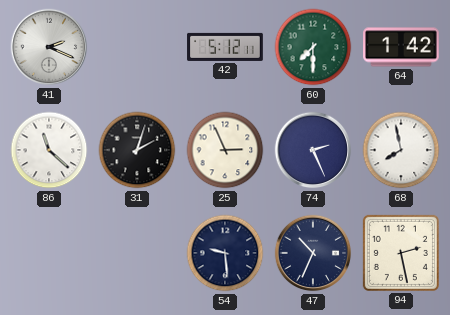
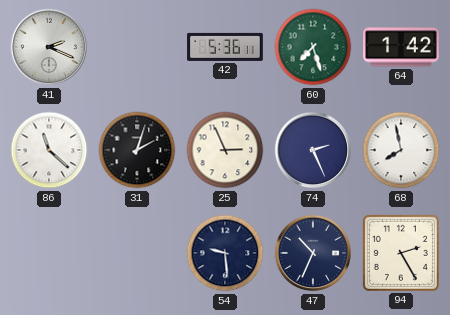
42: 5:12 -> 5:36 (225, 47)
60: 7:30 -> 7:27 (313, 47)
94: 2:28 -> 2:25 (401, 253)
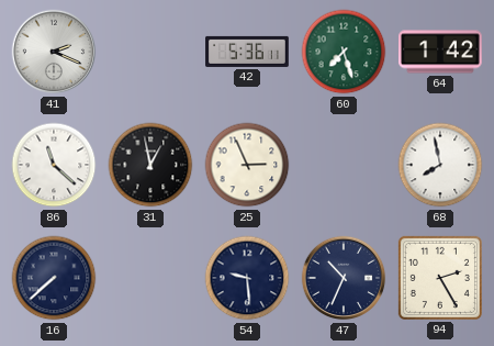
31: 2:03 -> 12:58 (150, 165)
74: 2:26 -> none (313, 150)
16: none -> 7:38 (54, 278)
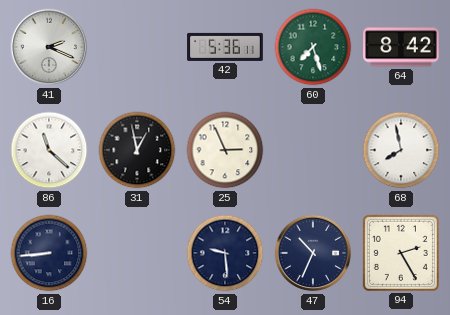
64: 1:42 -> 8:42 (401, 47)
16: 7:38 -> 8:44 (49, 253)
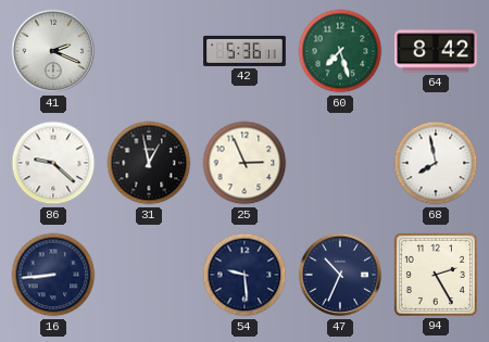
86: 11:22 -> 9:22 (53, 163)
